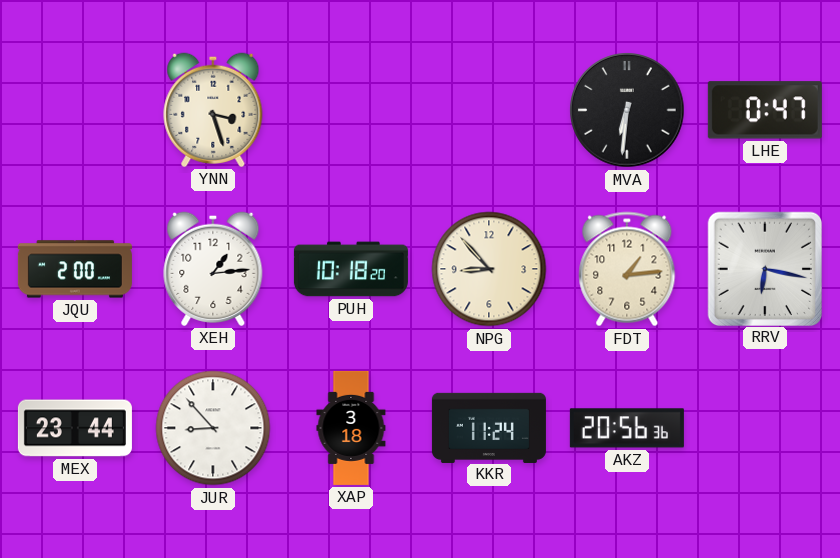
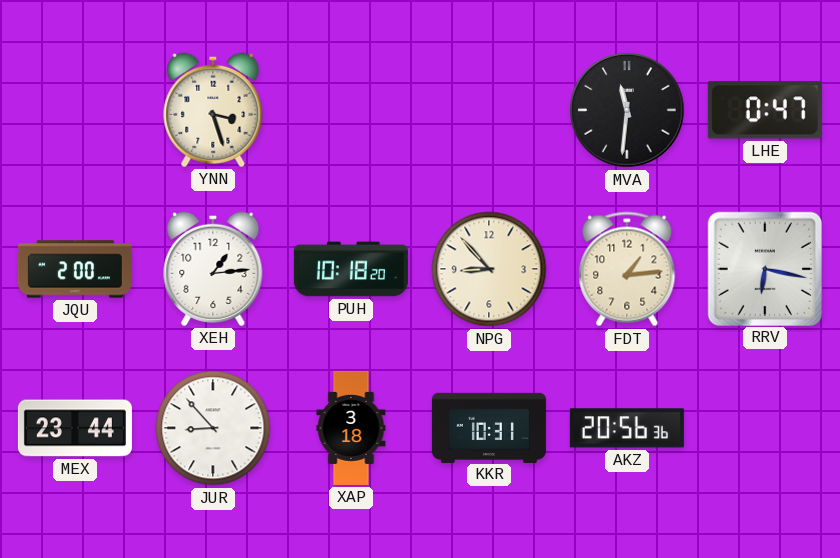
MVA: 6:31 -> 11:31 (627, 110)
KKR: 11:24 -> 10:31 (489, 427)
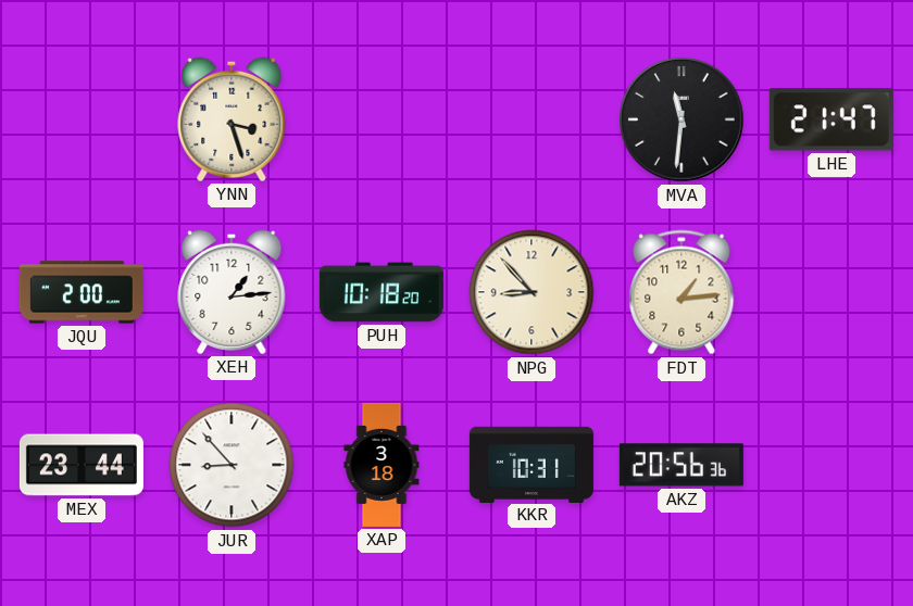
LHE: 0:47 -> 21:47 (831, 119)
RRV: 6:17 -> none (764, 268)
